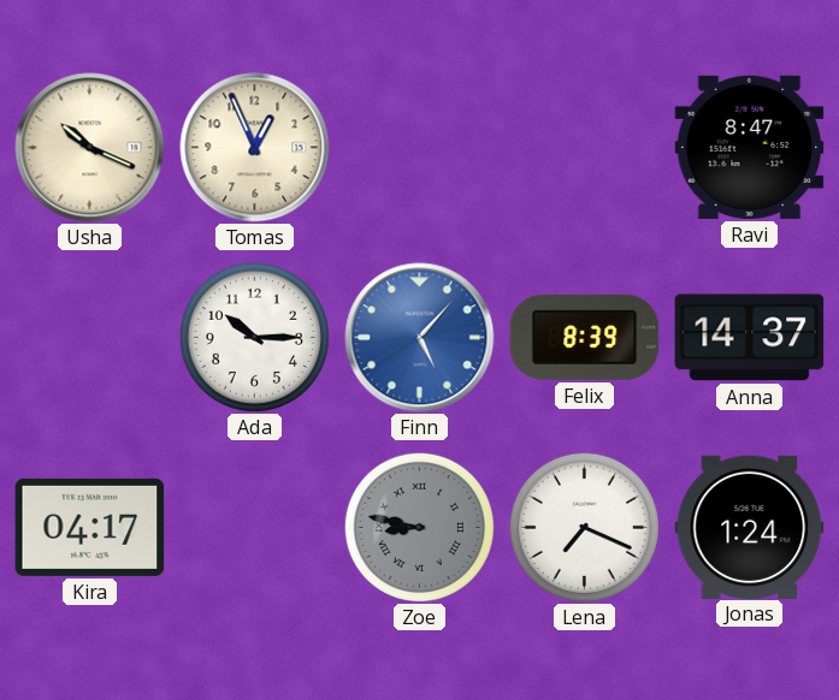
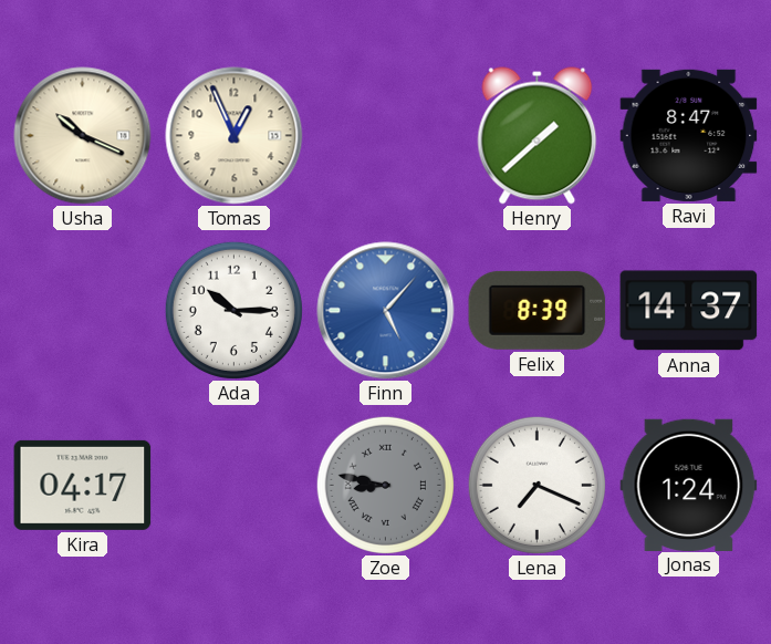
Henry: none -> 1:38 (538, 136)
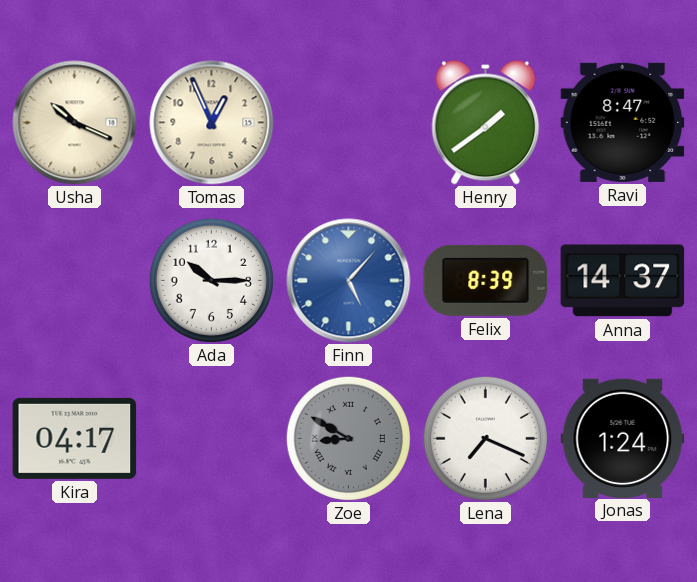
Henry: 1:38 -> 1:39 (486, 123)
Zoe: 8:47 -> 8:50 (348, 438)
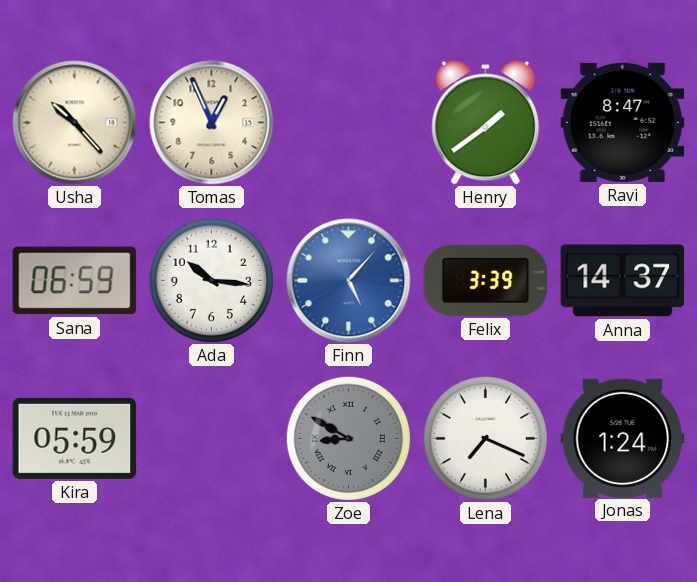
Usha: 10:19 -> 10:23 (75, 123)
Sana: none -> 06:59 (75, 281)
Ada: 10:15 -> 10:16 (211, 280)
Felix: 8:39 -> 3:39 (486, 280)
Kira: 04:17 -> 05:59 (75, 438)
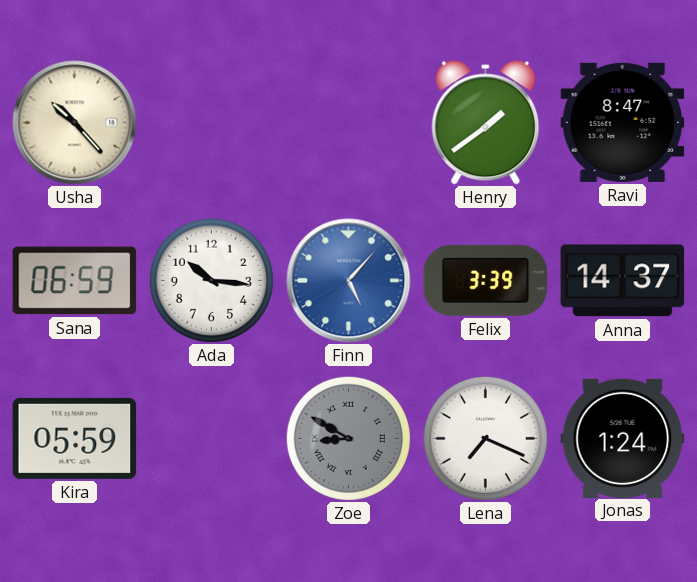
Tomas: 12:56 -> none (212, 123)
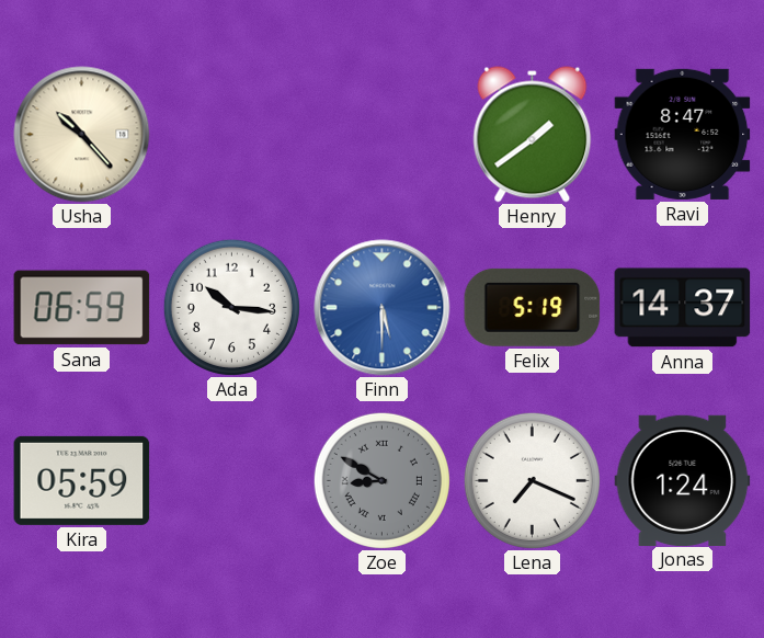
Finn: 5:07 -> 5:30 (383, 308)
Felix: 3:39 -> 5:19 (533, 307)
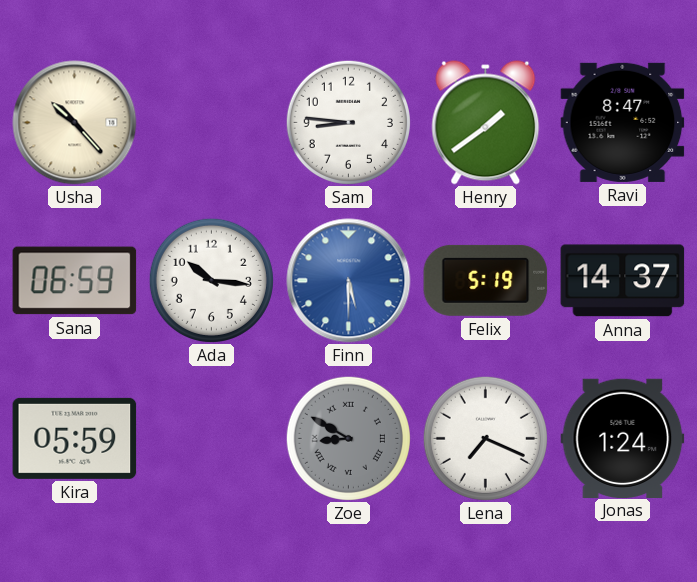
Sam: none -> 8:46 (348, 122)
